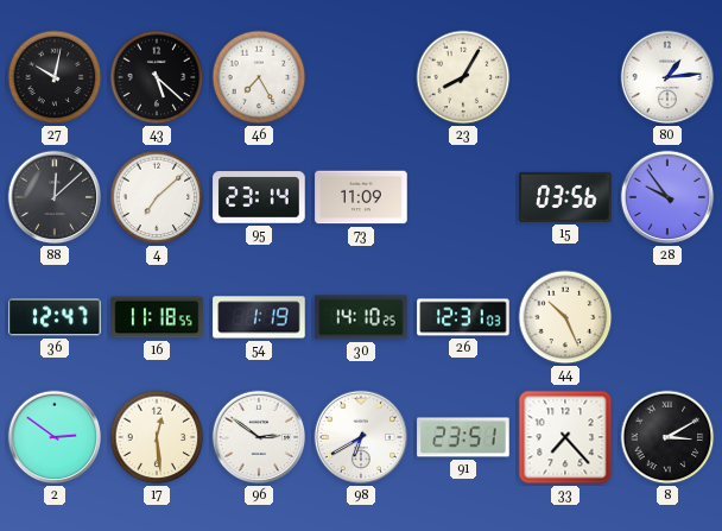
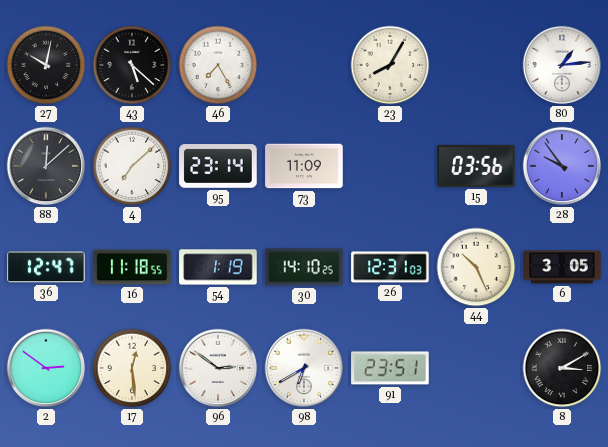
6: none -> 3:05 (562, 267)
33: 7:23 -> none (565, 437)
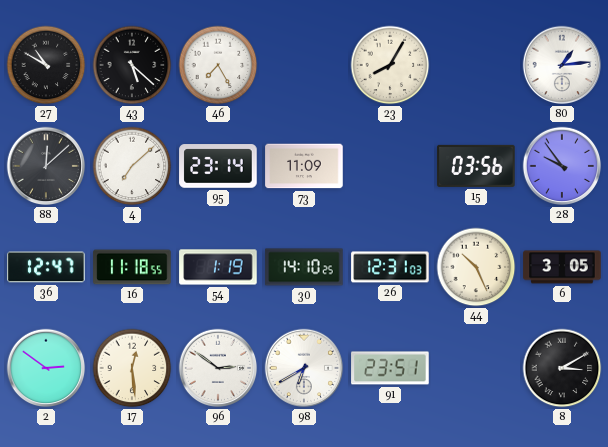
27: 10:02 -> 10:50 (46, 65)
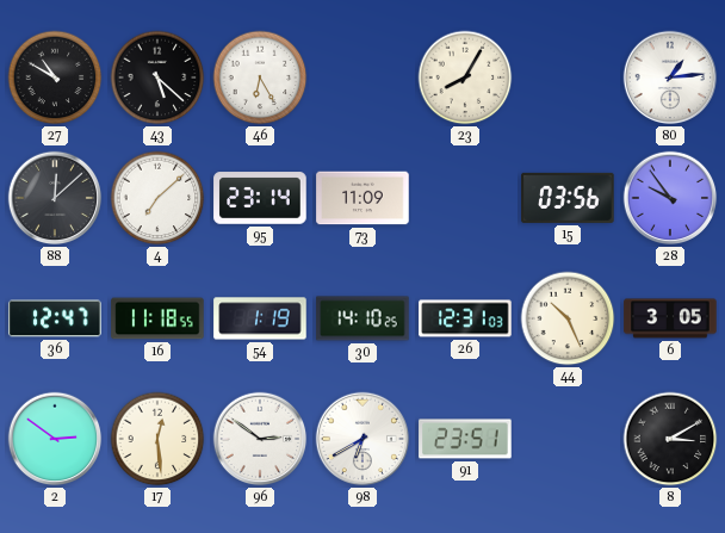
46: 7:25 -> 6:25 (260, 78)
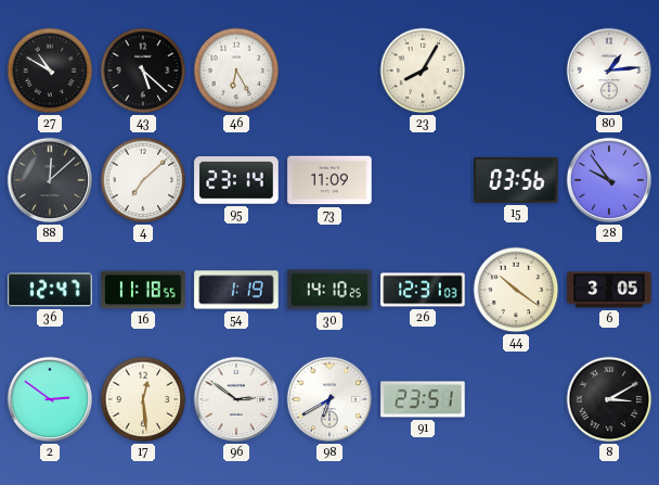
44: 10:26 -> 10:21 (516, 290)
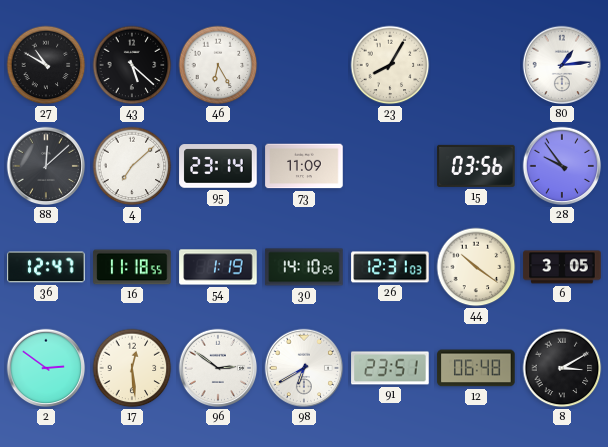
12: none -> 06:48 (476, 368)
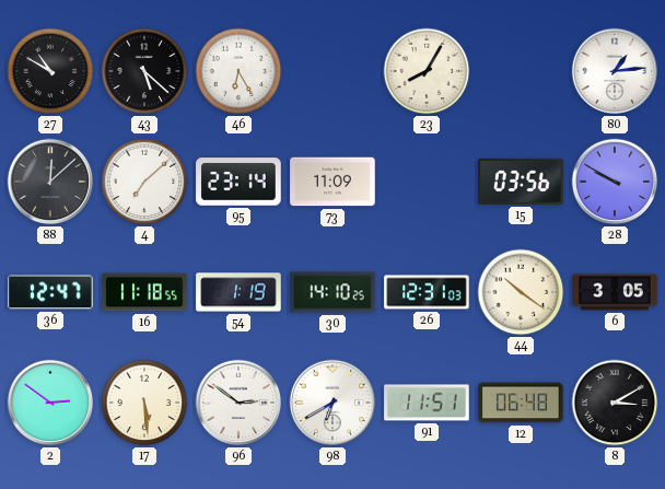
28: 9:54 -> 9:50 (615, 182)
17: 12:29 -> 5:29 (144, 403)
91: 23:51 -> 11:51 (427, 403)
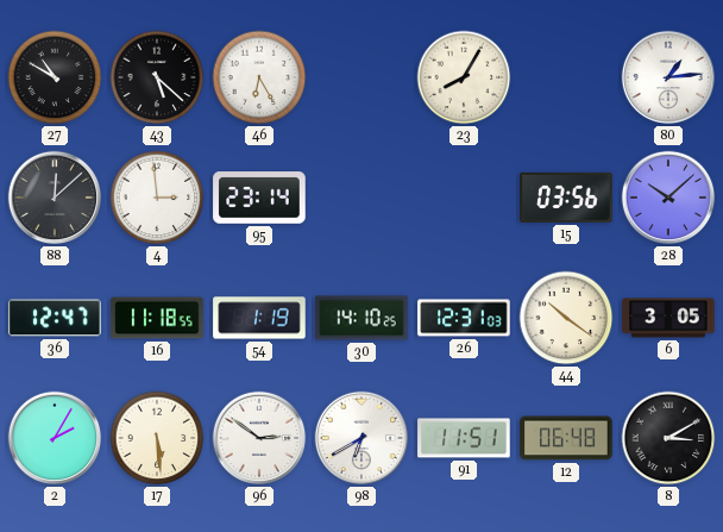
4: 7:08 -> 2:59 (157, 198)
73: 11:09 -> none (332, 182)
28: 9:50 -> 10:08 (668, 198)
2: 2:51 -> 2:05 (55, 438)
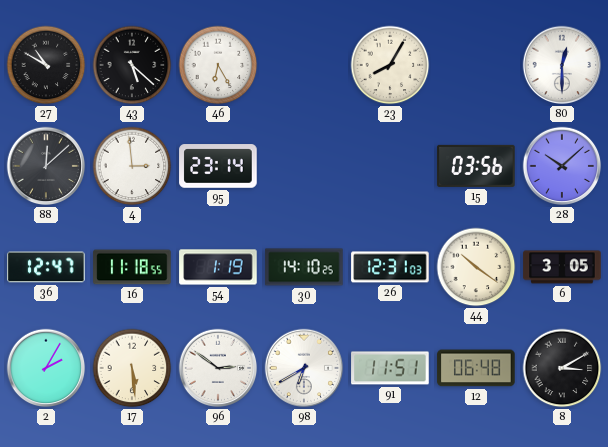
80: 1:14 -> 12:30 (562, 65)
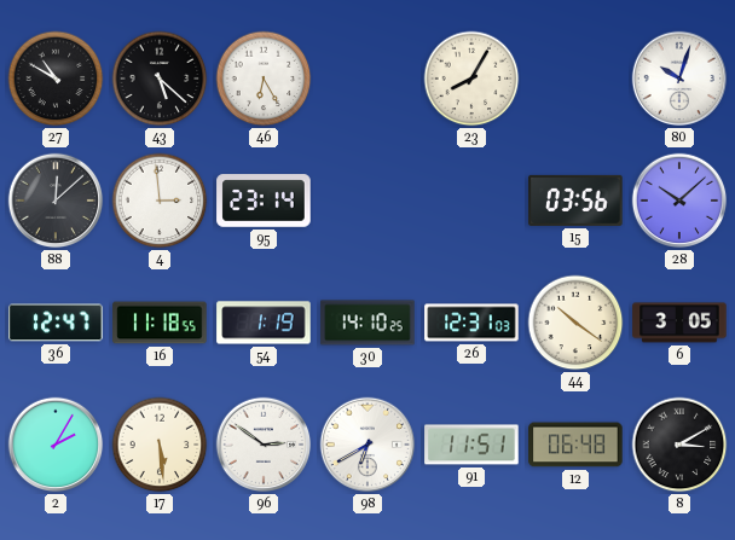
80: 12:30 -> 10:03 (679, 79)
